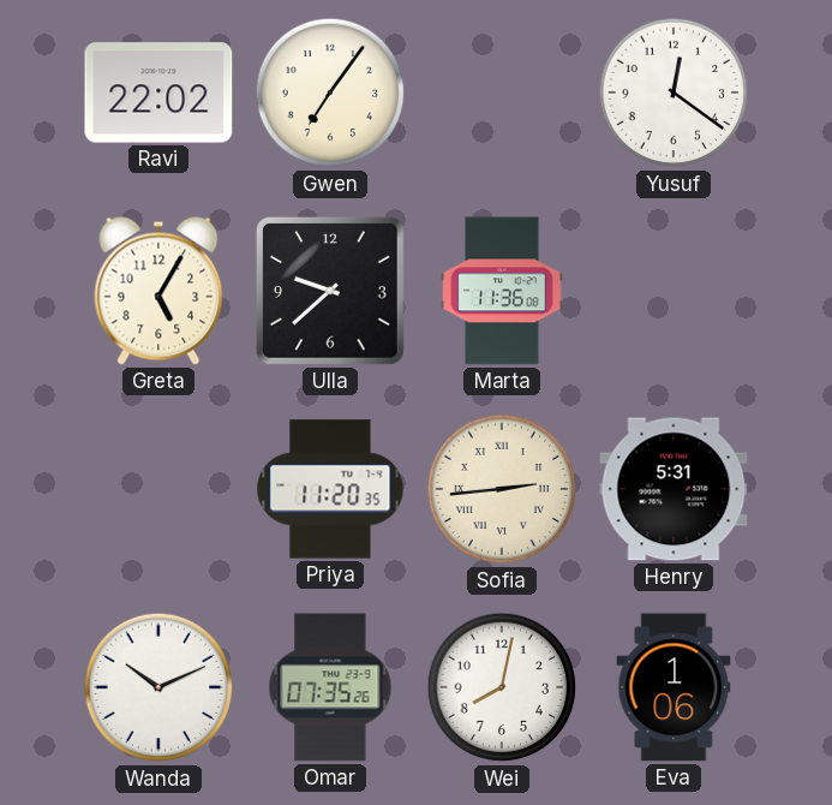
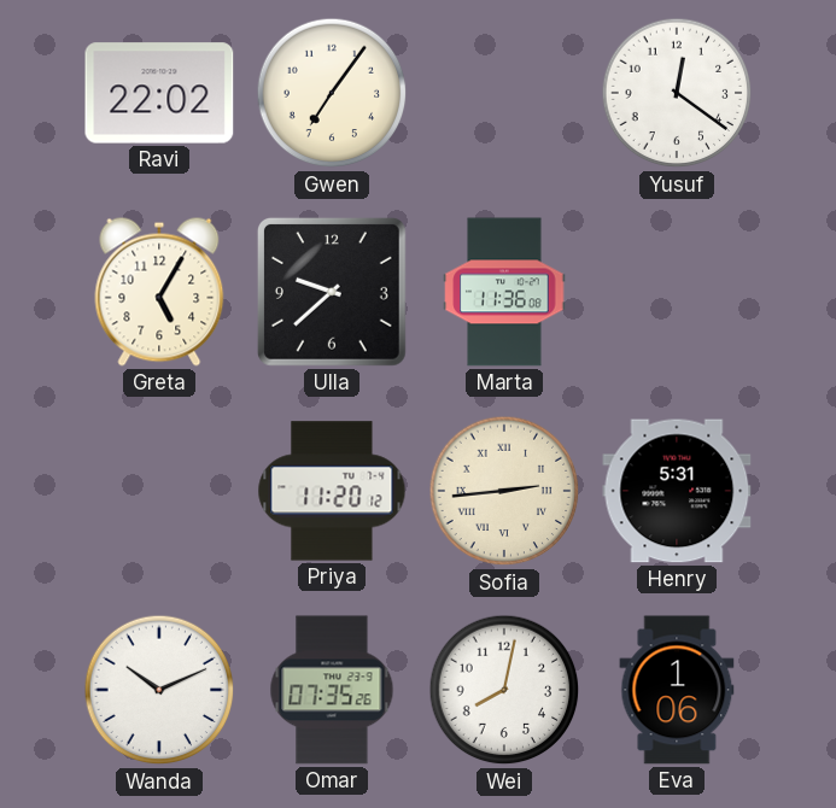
Priya: 11:20:35 -> 11:20:12 (332, 491)
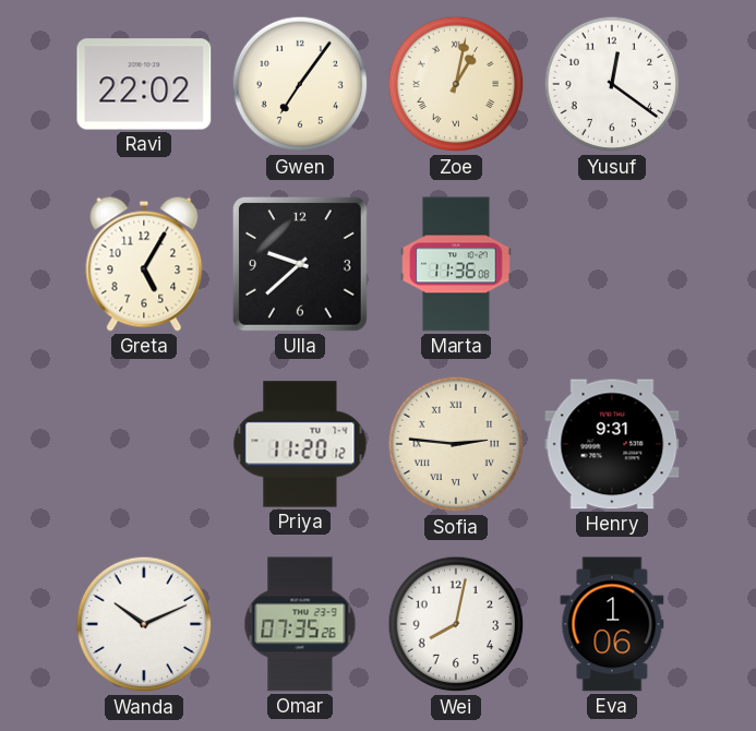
Zoe: none -> 1:02 (456, 84)
Sofia: 2:44 -> 2:46 (456, 444)
Henry: 5:31 -> 9:31 (612, 444)
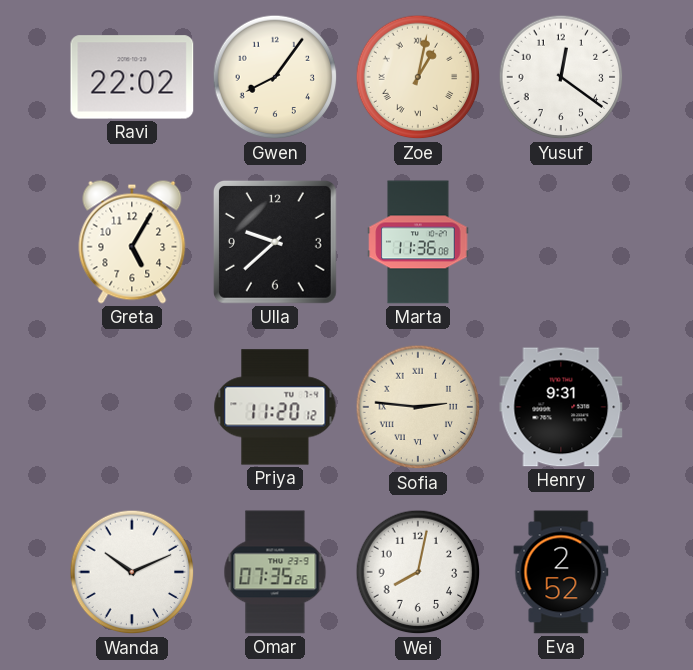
Gwen: 7:06 -> 8:06 (275, 77)
Eva: 1:06 -> 2:52 (561, 572)
